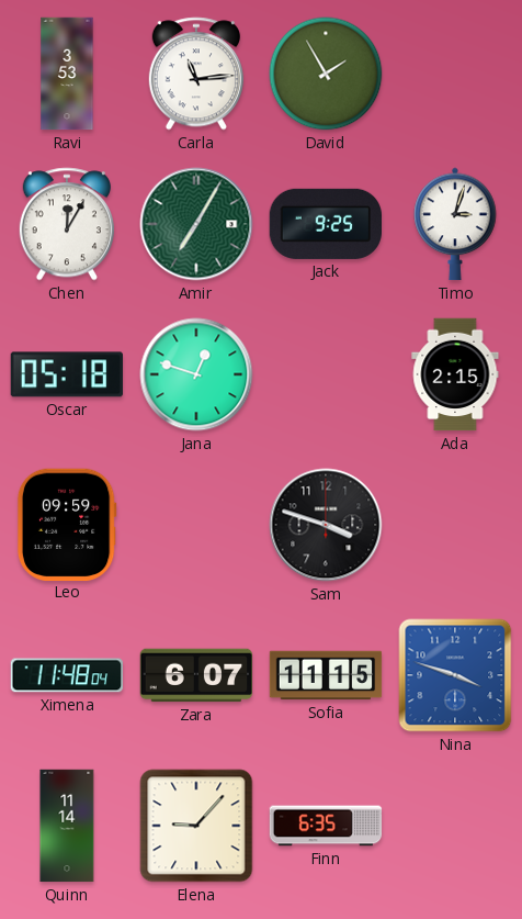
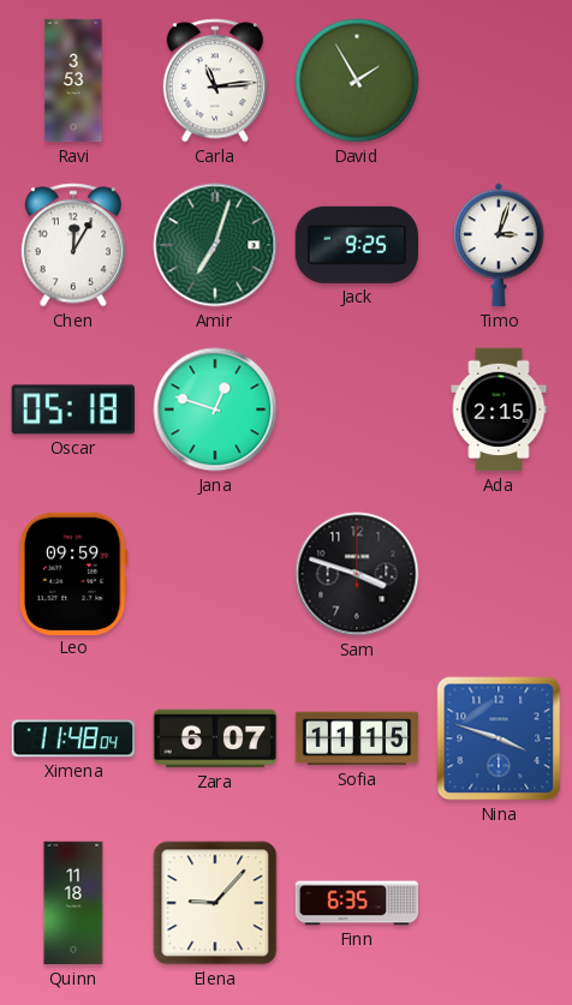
Amir: 7:05 -> 7:03 (215, 245)
Quinn: 11:14 -> 11:18 (73, 903)
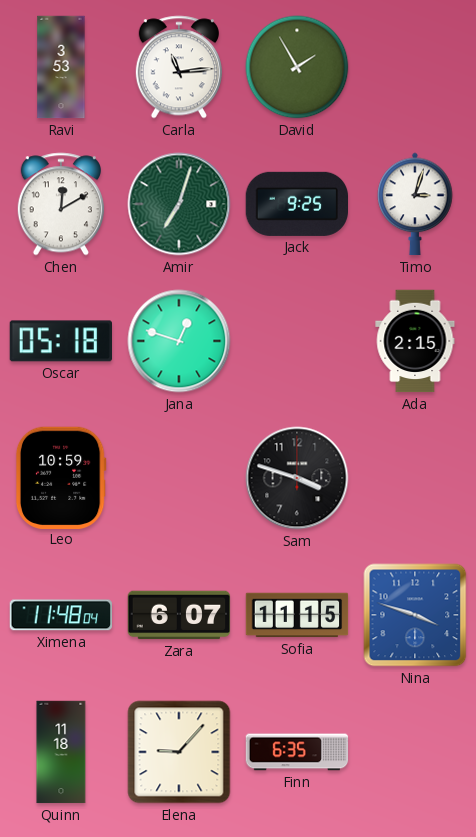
Chen: 12:05 -> 12:10 (61, 204)
Leo: 09:59 -> 10:59 (61, 477)
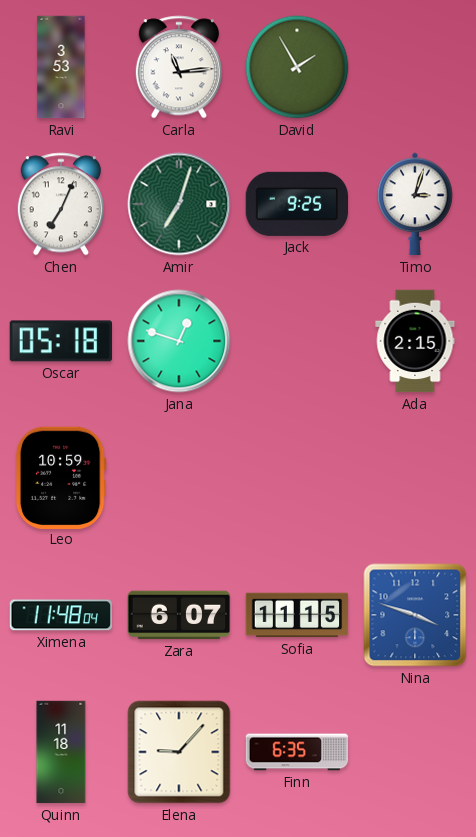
Chen: 12:10 -> 7:04 (61, 204)
Sam: 3:48 -> none (297, 478)
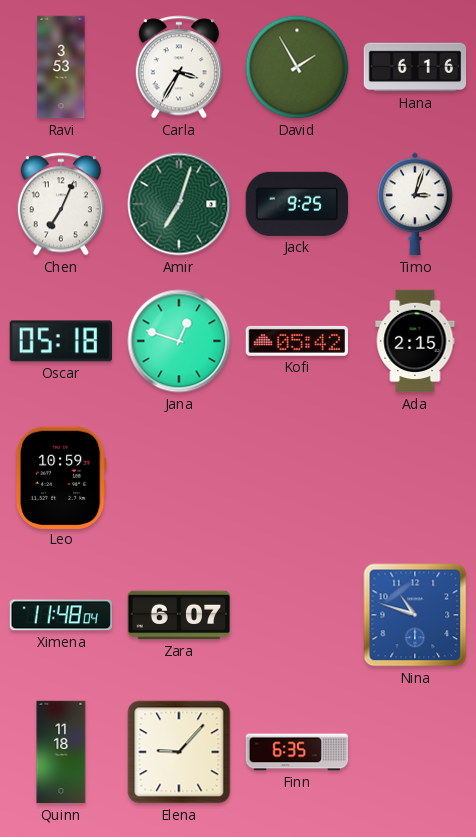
Carla: 11:14 -> 3:35 (179, 67)
Hana: none -> 6:16 (415, 67)
Kofi: none -> 05:42 (297, 341)
Sofia: 11:15 -> none (297, 615)
Nina: 3:48 -> 10:48 (415, 615)
